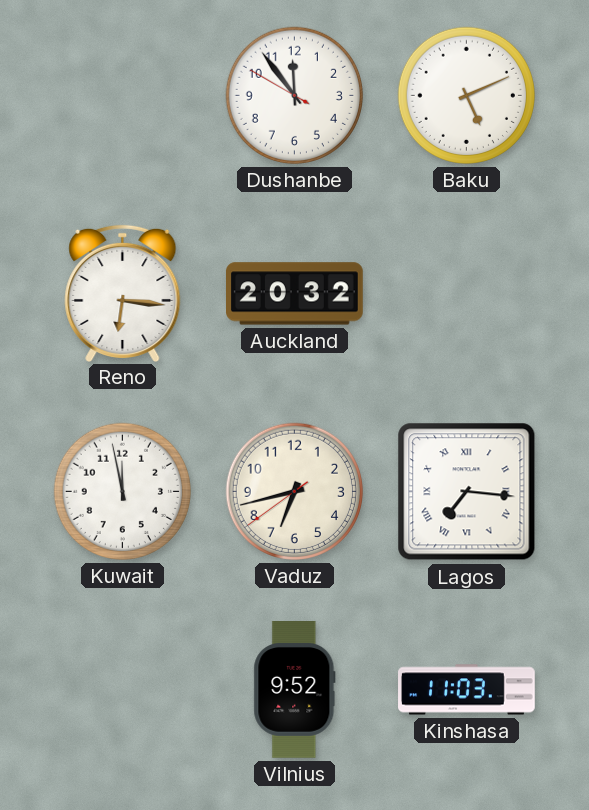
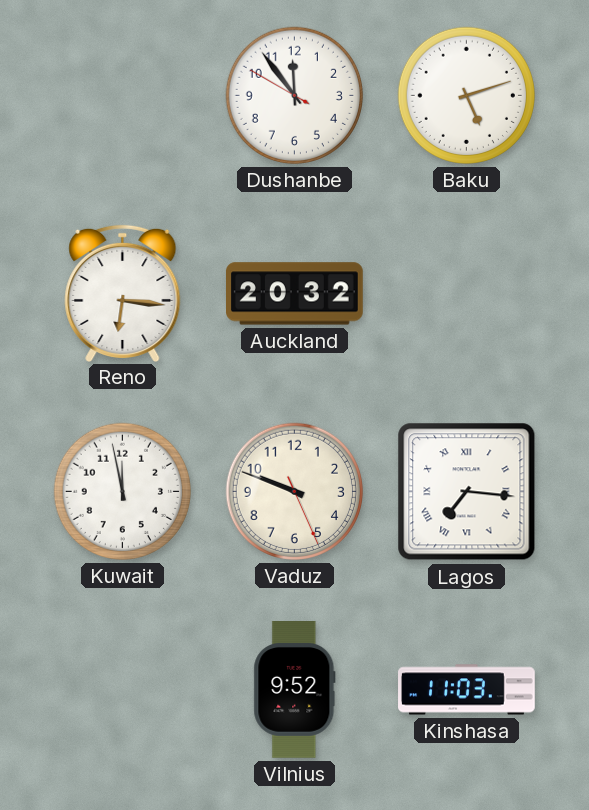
Baku: 5:11 -> 5:12 (466, 95)
Vaduz: 6:42 -> 9:48 (294, 491)
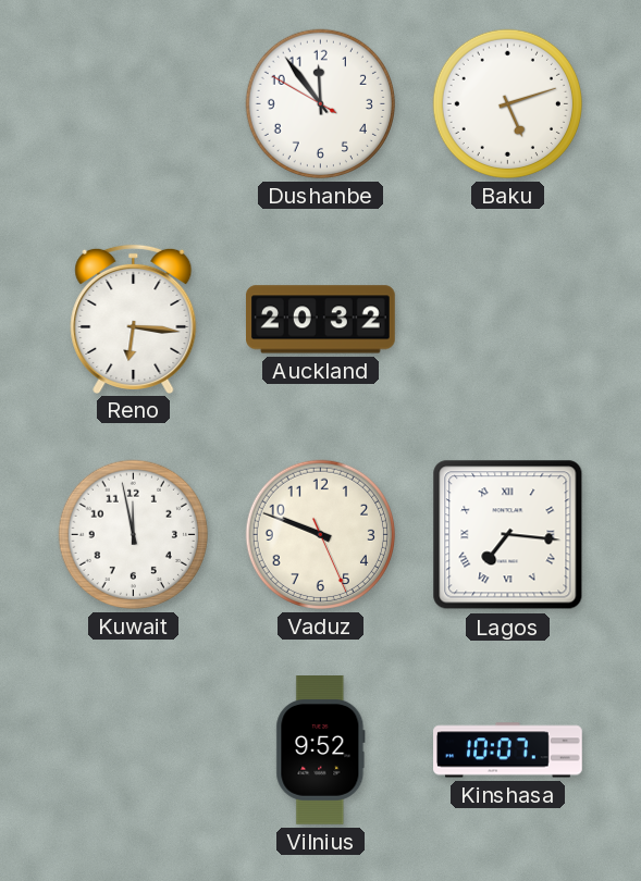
Kinshasa: 11:03 -> 10:07 (508, 750)
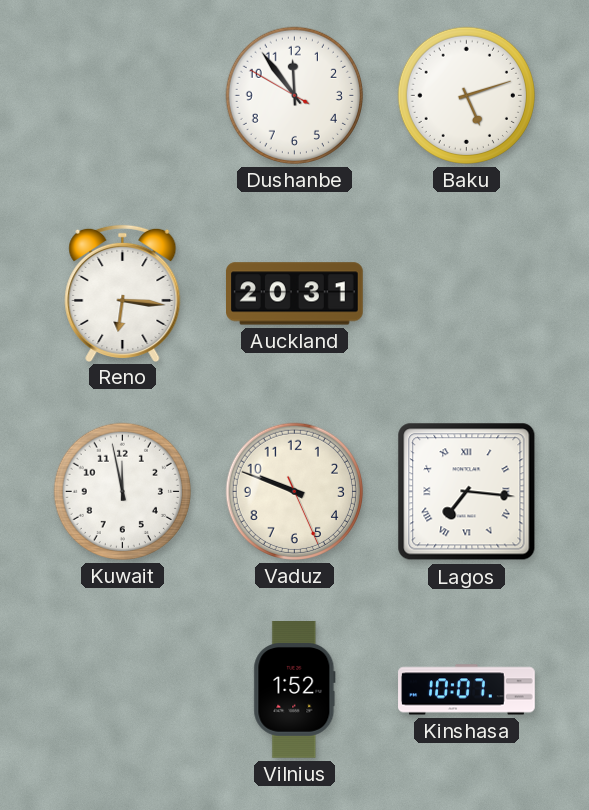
Auckland: 20:32 -> 20:31 (295, 294)
Vilnius: 9:52 -> 1:52 (295, 690)
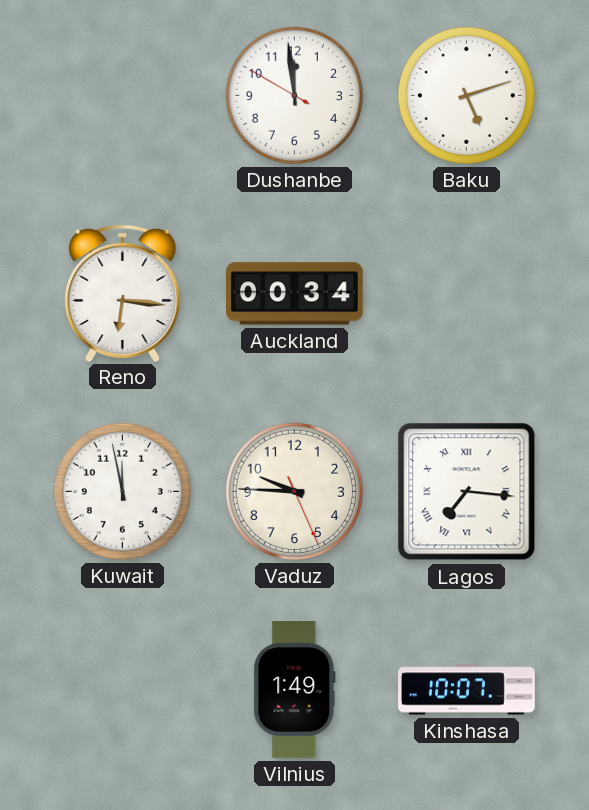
Dushanbe: 11:53 -> 11:58 (294, 95)
Auckland: 20:31 -> 00:34 (295, 294)
Vaduz: 9:48 -> 9:45 (294, 491)
Vilnius: 1:52 -> 1:49 (295, 690)
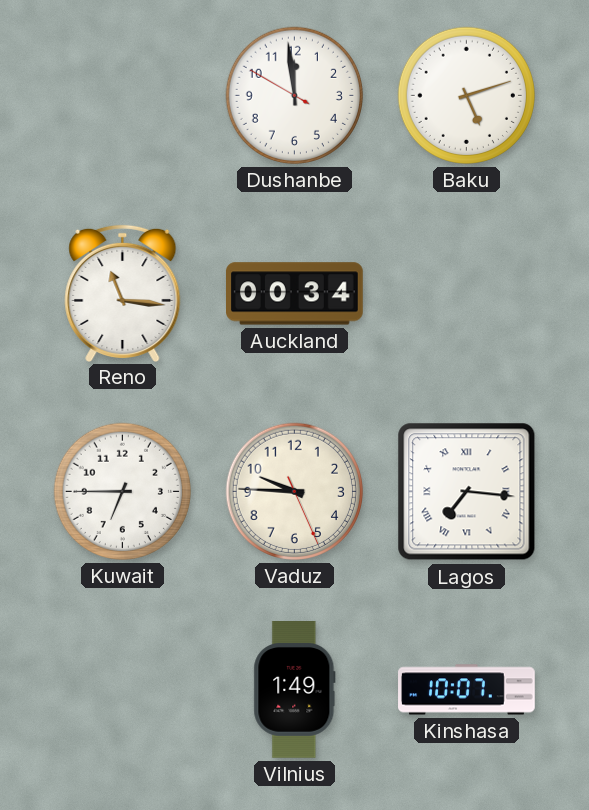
Reno: 6:16 -> 11:16 (123, 293)
Kuwait: 11:58 -> 6:45 (122, 491)
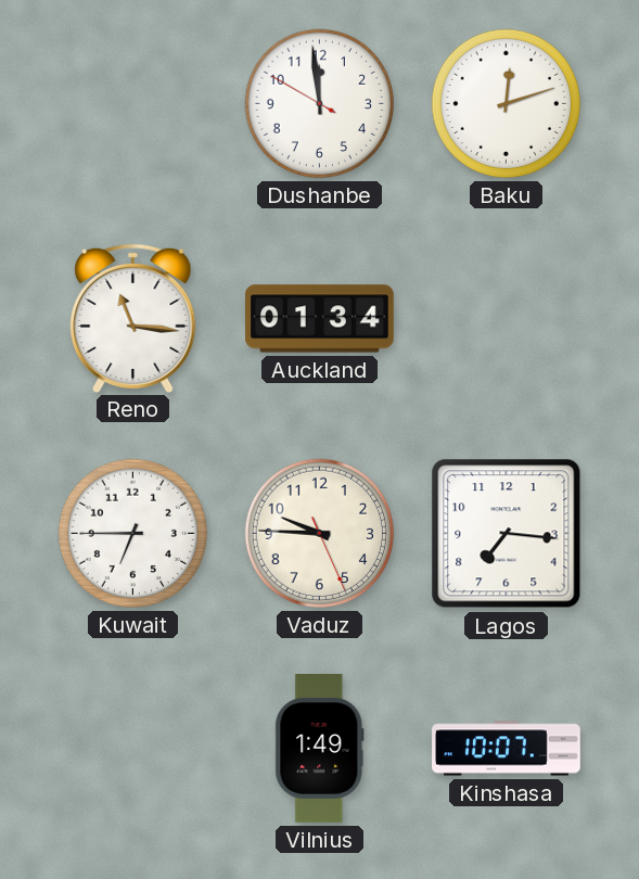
Baku: 5:12 -> 12:12 (506, 103)
Auckland: 00:34 -> 01:34 (320, 319)
Lagos numerals: Roman -> Arabic (507, 534)
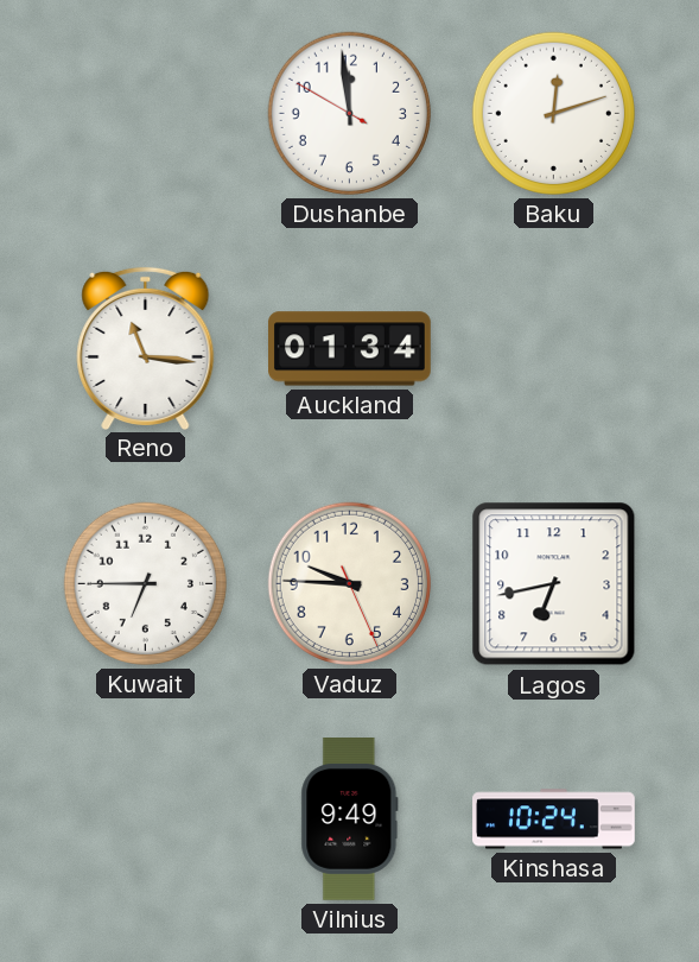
Lagos: 7:16 -> 6:43 (554, 584)
Vilnius: 1:49 -> 9:49 (350, 819)
Kinshasa: 10:07 -> 10:24 (554, 819)
